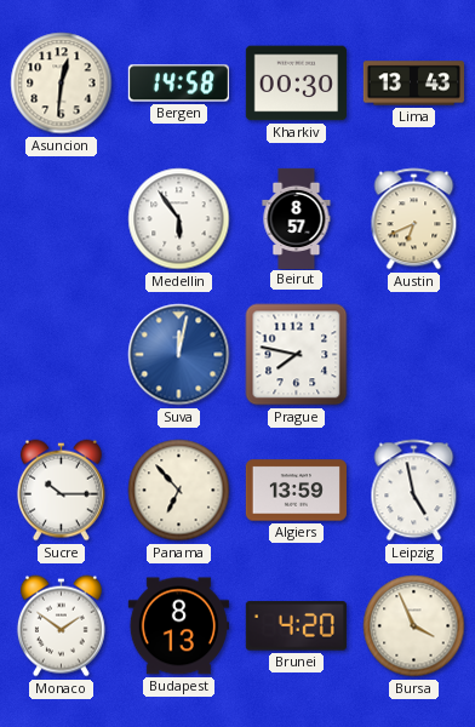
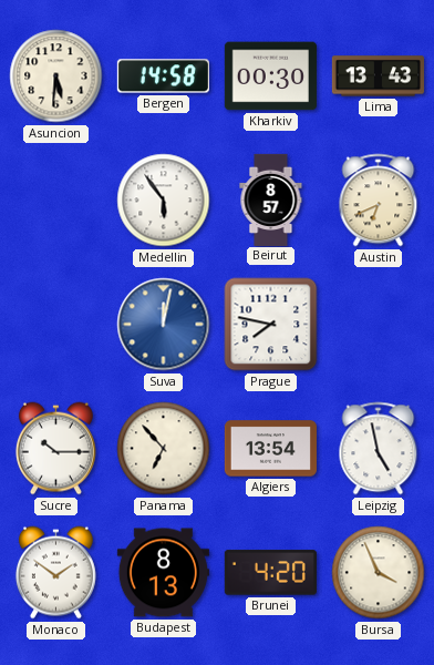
Asuncion: 12:31 -> 5:31 (56, 76)
Algiers: 13:59 -> 13:54 (270, 449)
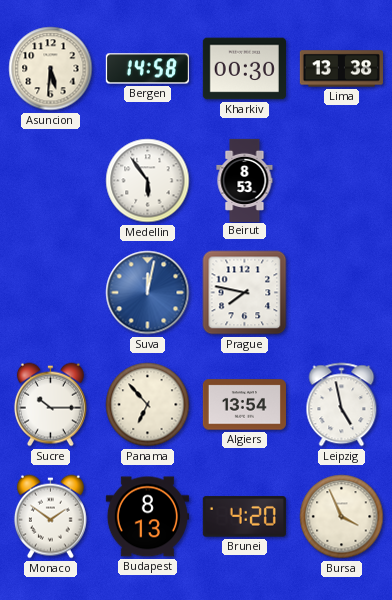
Lima: 13:43 -> 13:38 (341, 69)
Beirut: 8:57 -> 8:53 (245, 180)
Austin: 6:41 -> none (379, 201)
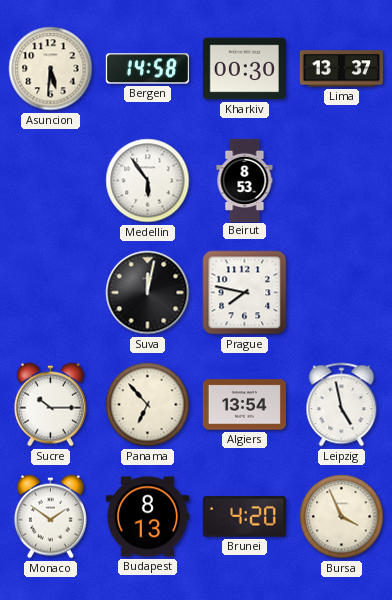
Lima: 13:38 -> 13:37 (341, 69)
Suva dial: blue -> black (148, 293)
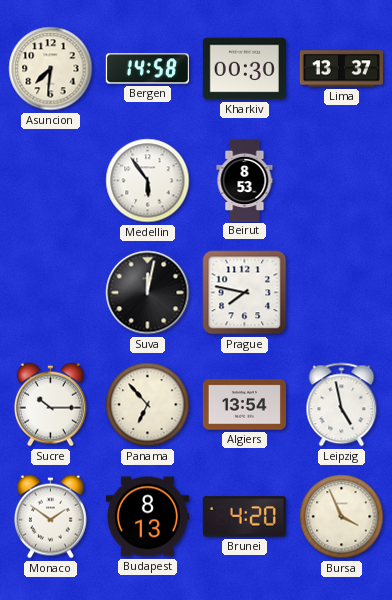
Asuncion: 5:31 -> 7:31 (51, 69)
